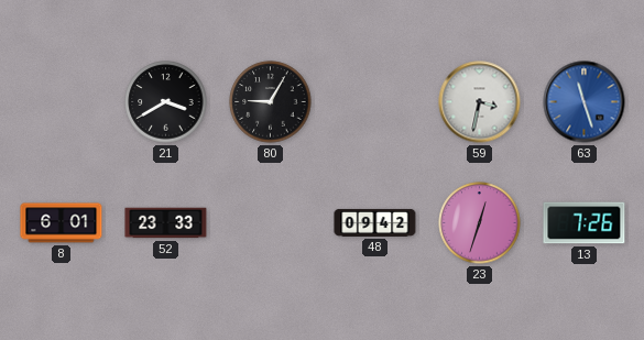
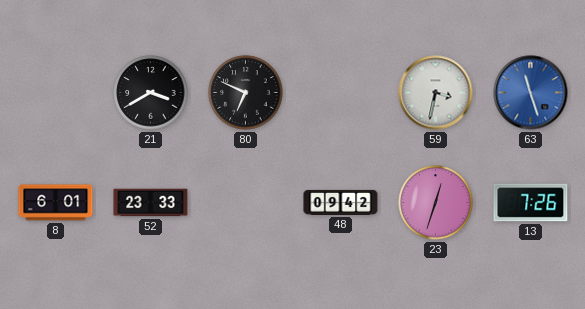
80: 9:05 -> 6:49 (246, 93)
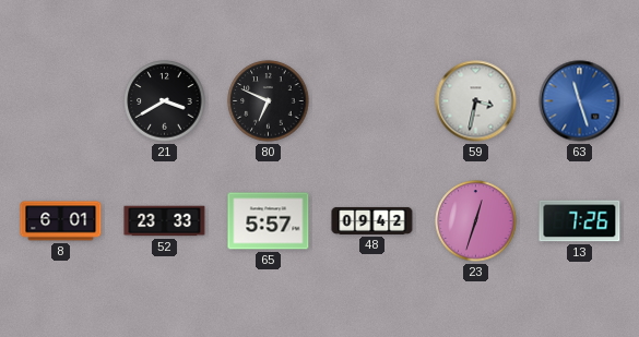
65: none -> 5:57 (269, 221)
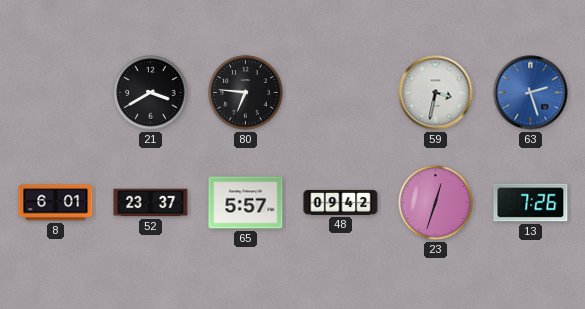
80: 6:49 -> 6:46 (246, 93)
63: 11:27 -> 2:27 (531, 93)
52: 23:33 -> 23:37 (151, 203)
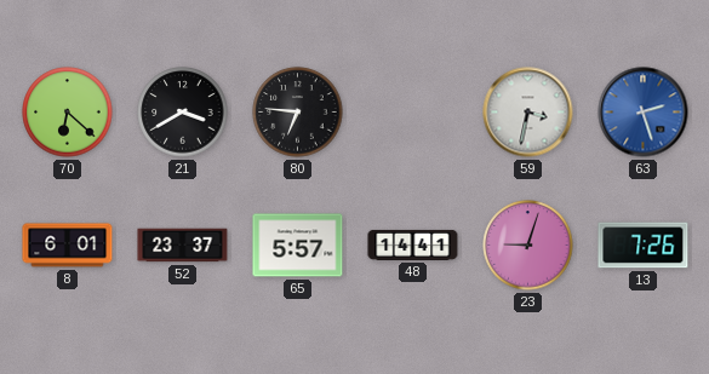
70: none -> 6:22 (68, 113)
48: 09:42 -> 14:41 (413, 244)
23: 12:33 -> 9:03 (528, 246)
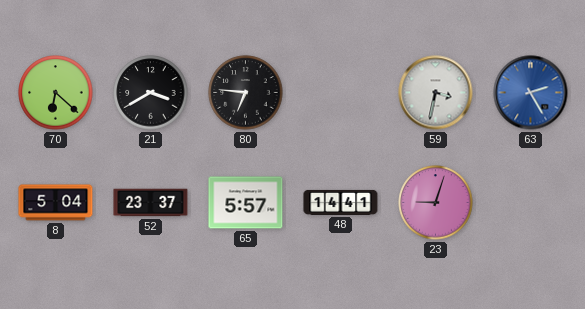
63: 2:27 -> 2:25 (531, 93)
8: 6:01 -> 5:04 (56, 203)
13: 7:26 -> none (644, 246)
